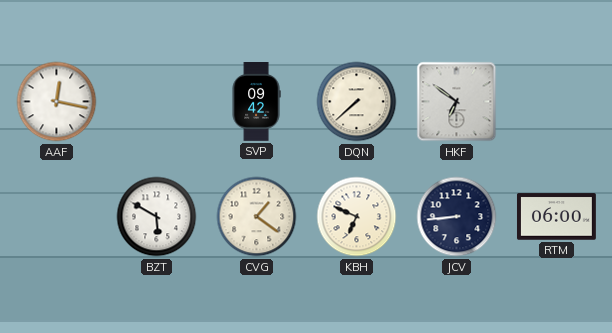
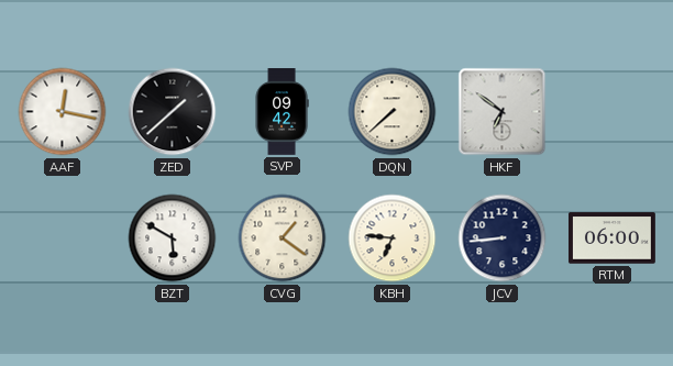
ZED: none -> 1:38 (173, 112)
KBH: 6:49 -> 6:46 (393, 239)
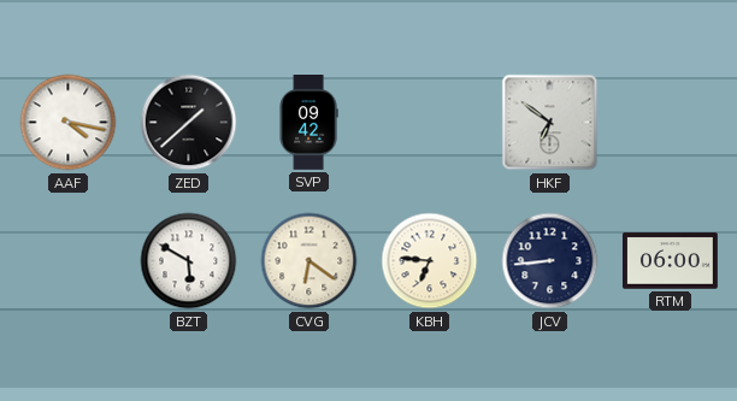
AAF: 12:17 -> 4:17 (69, 123)
DQN: 7:38 -> none (393, 112)
CVG: 1:21 -> 6:21 (309, 261)
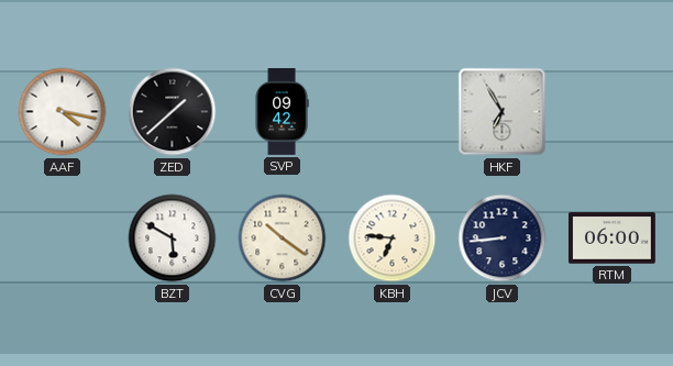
HKF: 6:51 -> 6:55 (503, 112)
CVG: 6:21 -> 10:21 (283, 239)
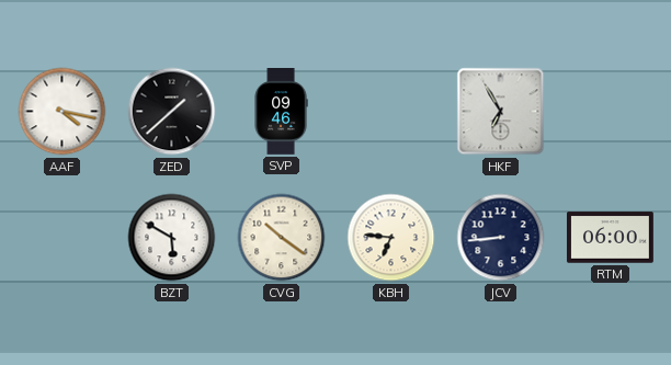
SVP: 09:42 -> 09:46 (281, 112)
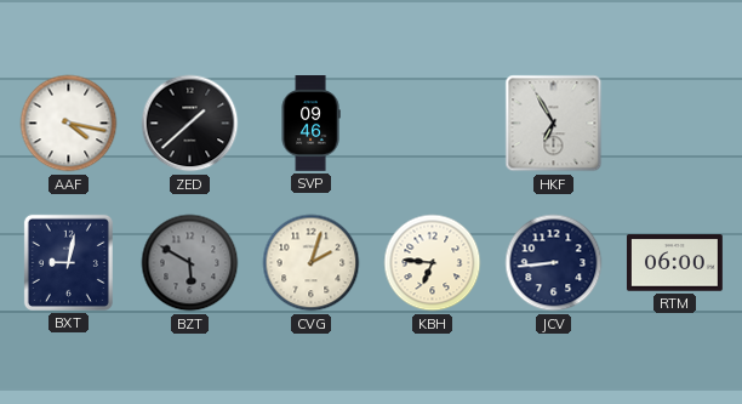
BXT: none -> 9:02 (68, 262)
BZT dial: white -> grey (190, 263)
CVG: 10:21 -> 2:03 (312, 263)
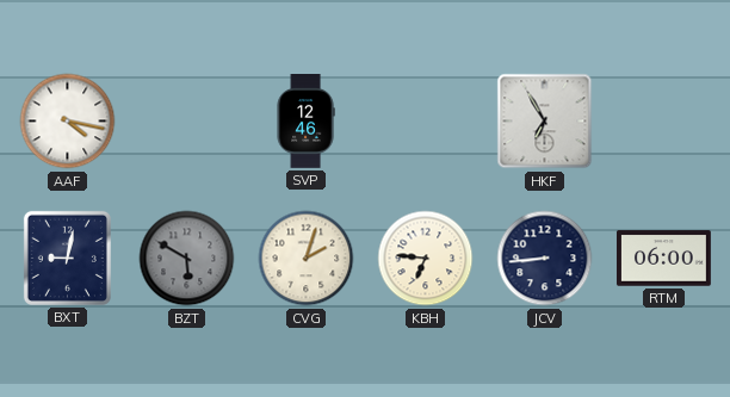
ZED: 1:38 -> none (190, 124)
SVP: 09:46 -> 12:46 (305, 122)
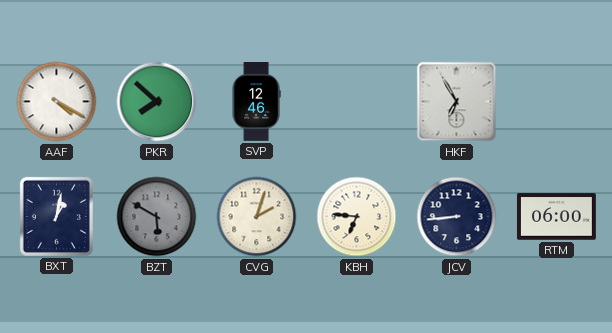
AAF: 4:17 -> 4:20 (57, 102)
PKR: none -> 7:52 (157, 102)
BXT: 9:02 -> 1:02 (56, 216)
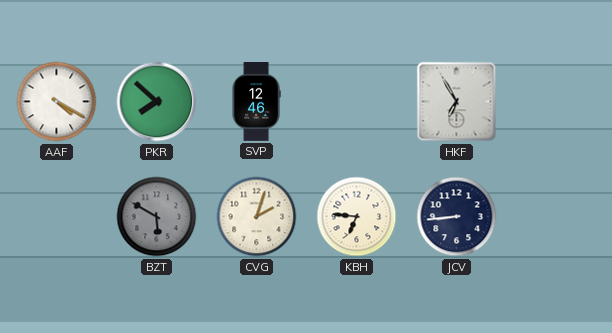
BXT: 1:02 -> none (56, 216)
RTM: 06:00 -> none (556, 217)
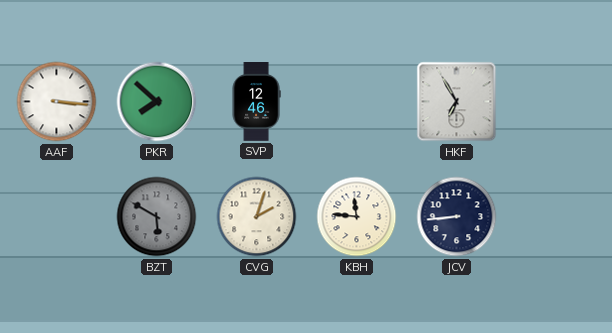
AAF: 4:20 -> 3:16 (57, 102)
KBH: 6:46 -> 11:46 (357, 217)
